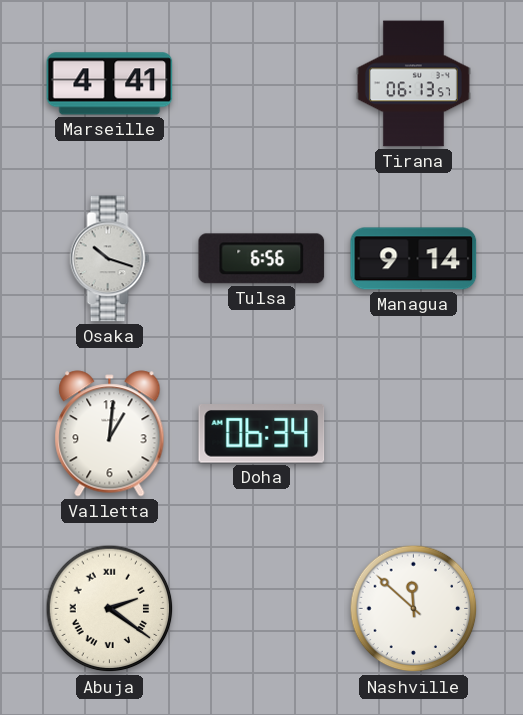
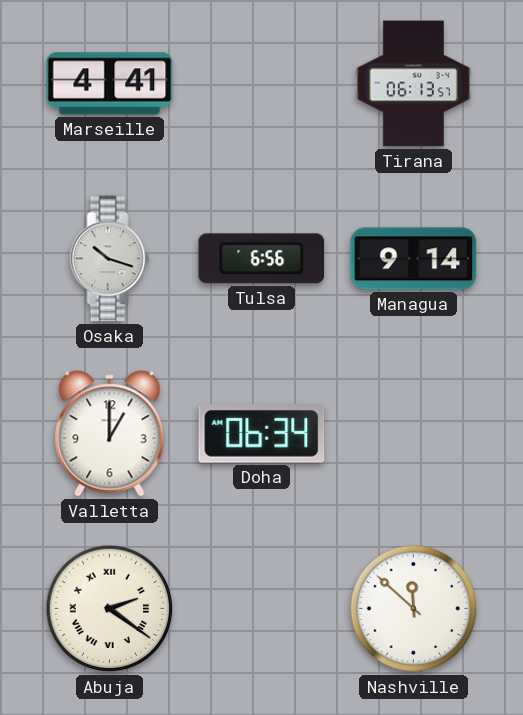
Valletta: 1:01 -> 1:00 (110, 434)
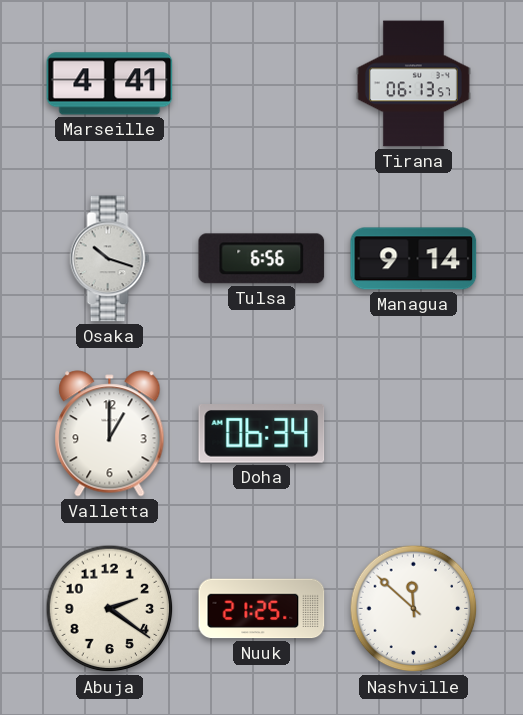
Abuja numerals: Roman -> Arabic (110, 609)
Nuuk: none -> 21:25 (262, 609)
